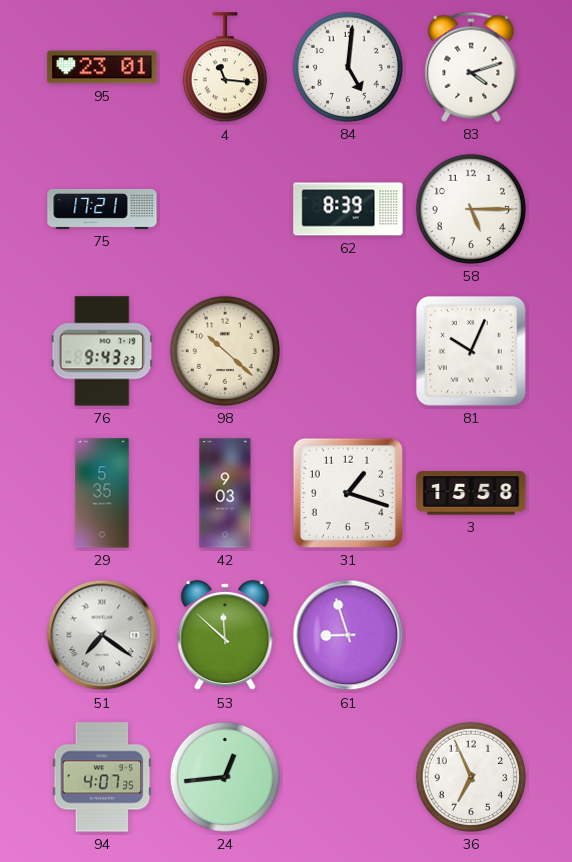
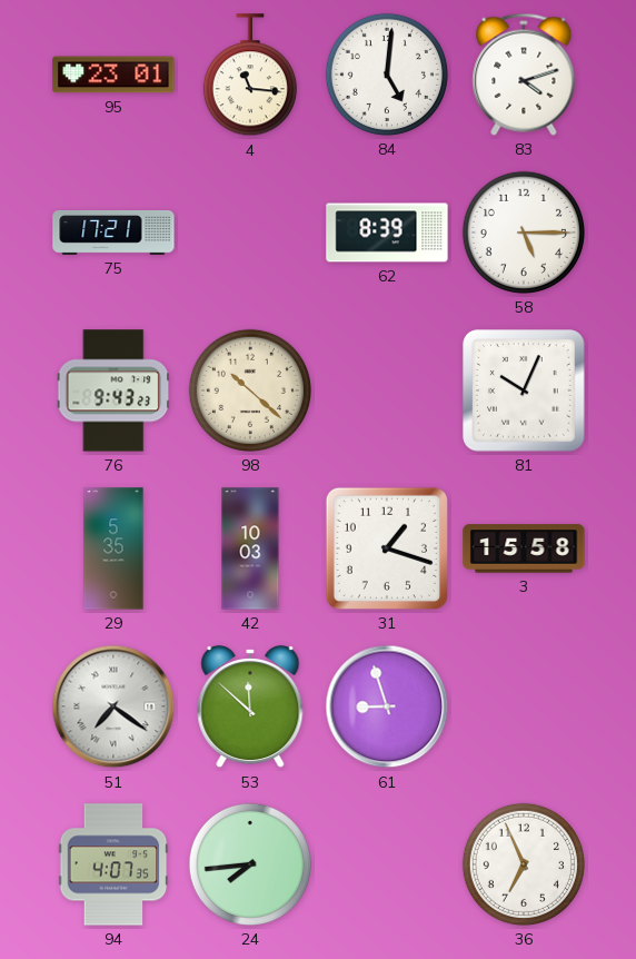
42: 9:03 -> 10:03 (250, 548)
24: 12:44 -> 7:44 (250, 864)
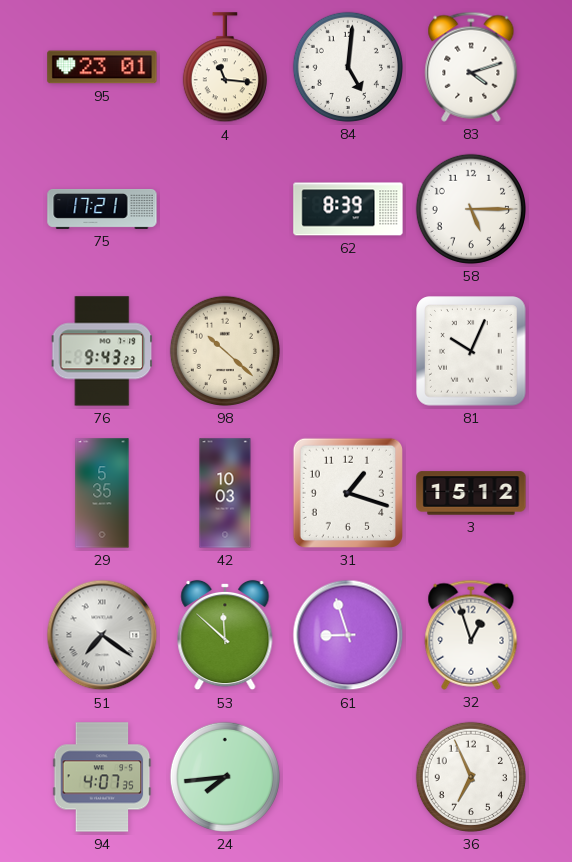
3: 15:58 -> 15:12 (471, 493)
32: none -> 12:57 (471, 635)
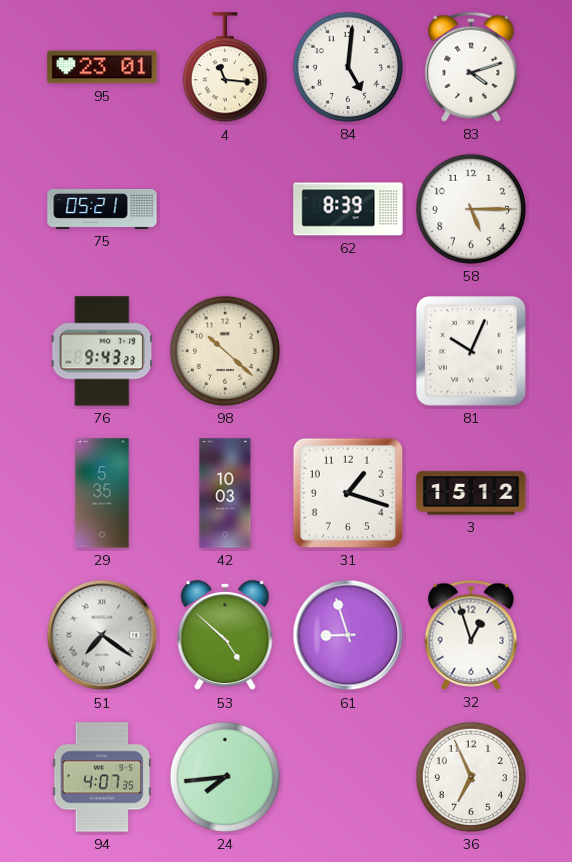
75: 17:21 -> 05:21 (102, 210)
53: 11:52 -> 4:52 (225, 635)
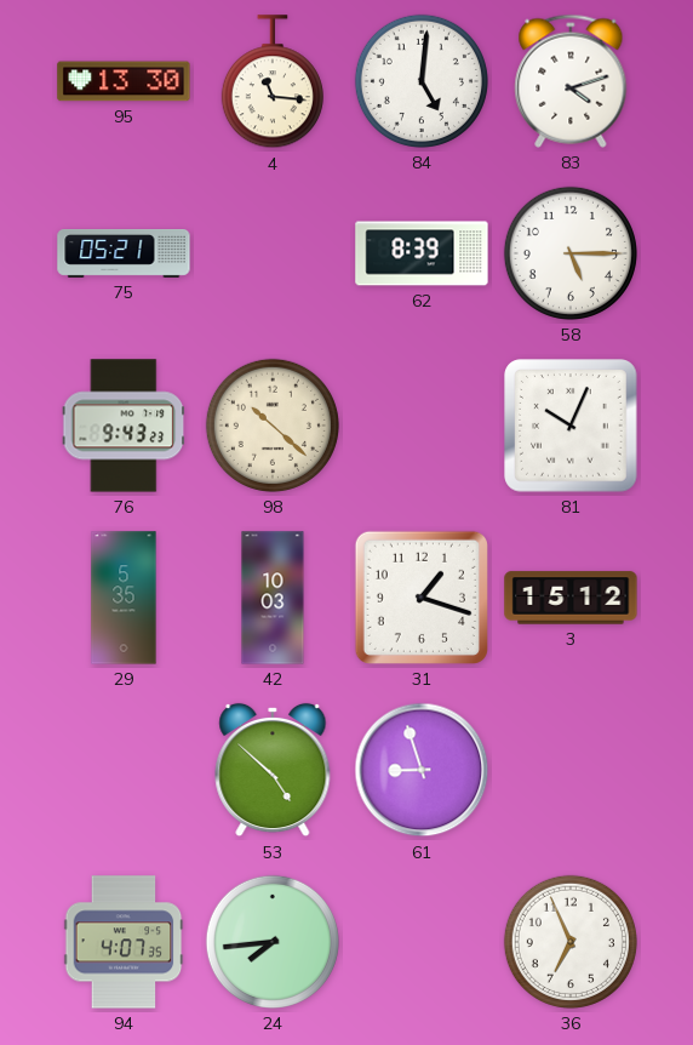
95: 23:01 -> 13:30 (124, 81)
51: 7:21 -> none (102, 635)
32: 12:57 -> none (471, 635)
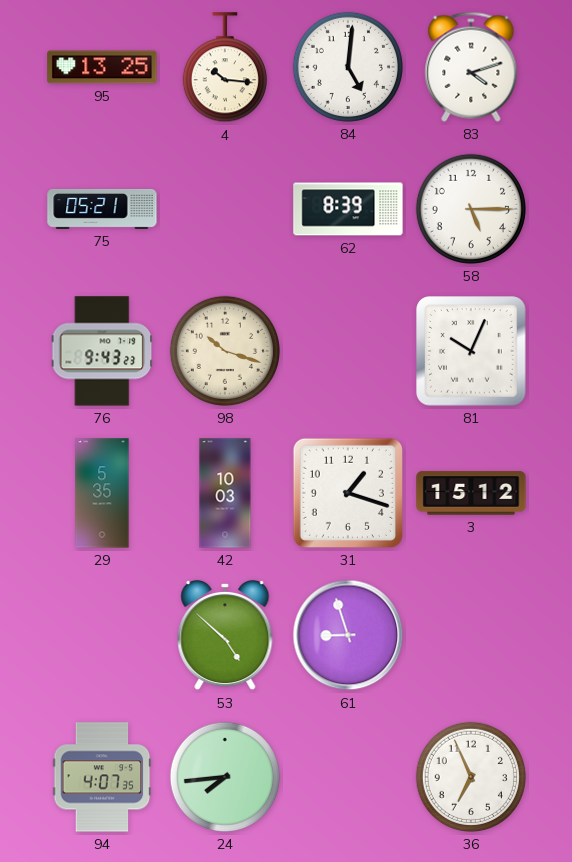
95: 13:30 -> 13:25 (102, 67)
4: 11:16 -> 10:16 (225, 68)
98: 10:22 -> 10:18 (225, 351)
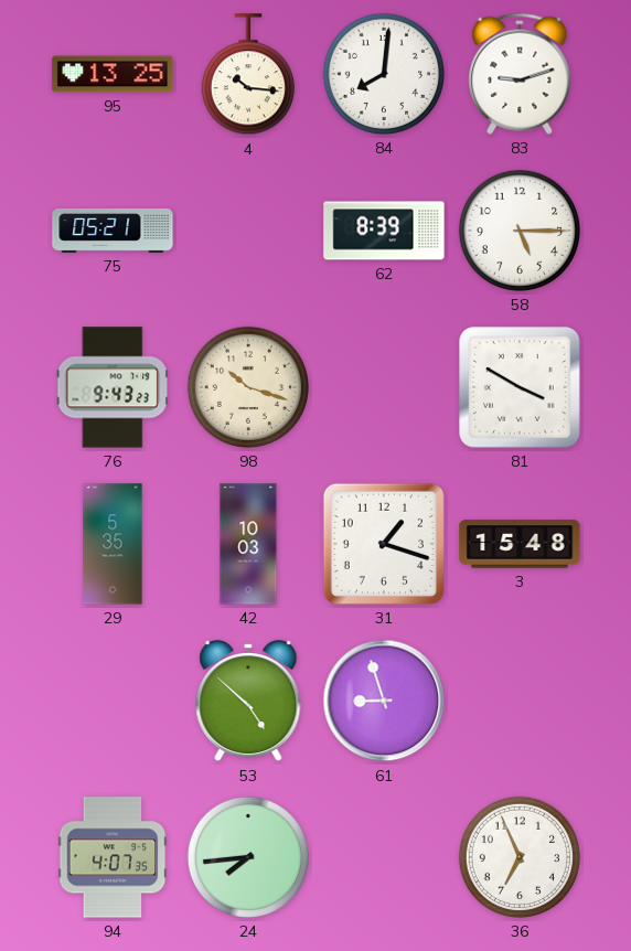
84: 5:01 -> 8:01 (384, 74)
83: 4:12 -> 9:12 (520, 74)
81: 10:04 -> 3:50 (520, 387)
3: 15:12 -> 15:48 (520, 544)
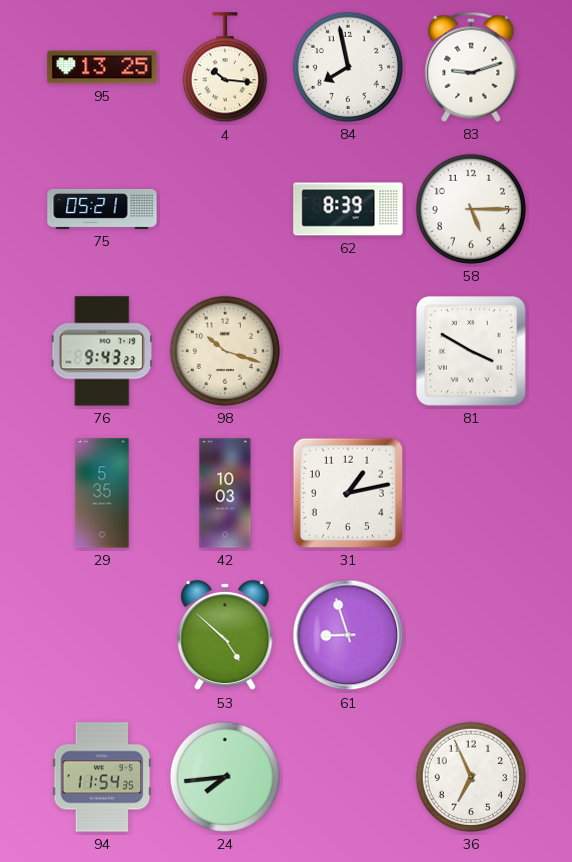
84: 8:01 -> 7:58 (348, 67)
31: 1:18 -> 1:13 (348, 493)
3: 15:48 -> none (520, 544)
94: 4:07 -> 11:54 (102, 777)
